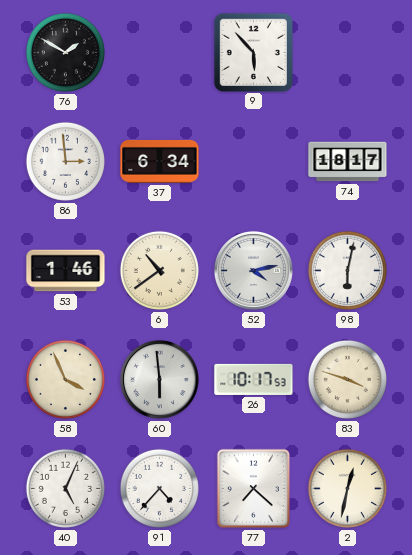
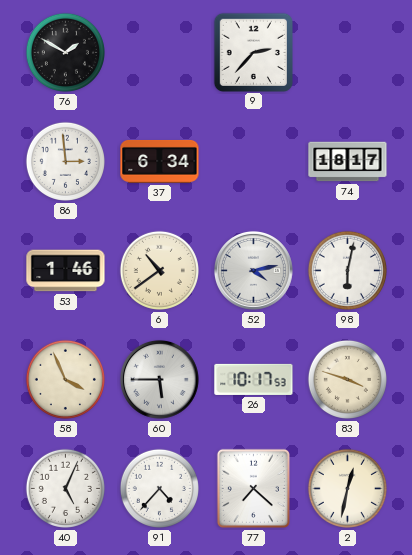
9: 5:53 -> 2:37 (253, 52)
60: 5:59 -> 5:45 (159, 379)
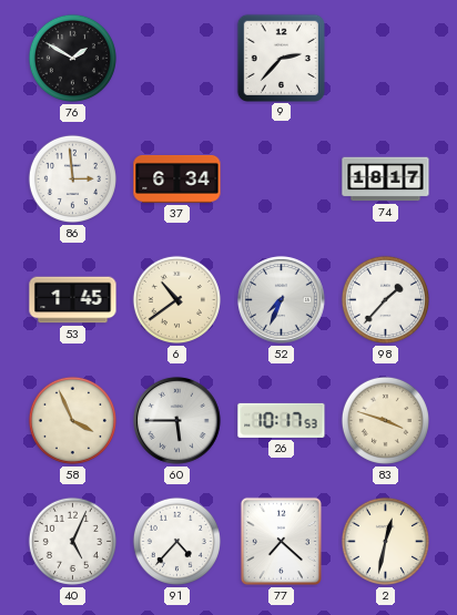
53: 1:46 -> 1:45 (73, 300)
52: 4:13 -> 7:34 (281, 299)
98: 6:02 -> 1:37 (385, 299)
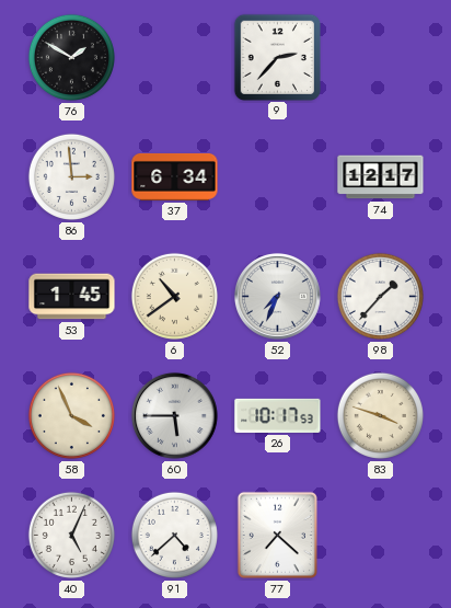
74: 18:17 -> 12:17 (381, 177)
91: 4:37 -> 4:38 (174, 535)
2: 12:32 -> none (385, 541)
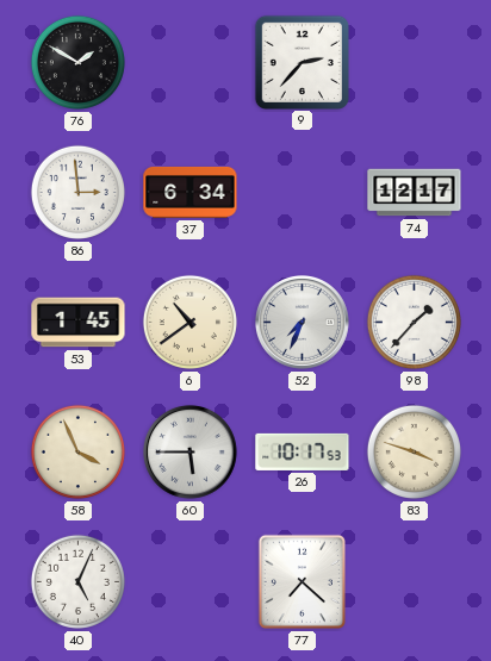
91: 4:38 -> none (174, 535)
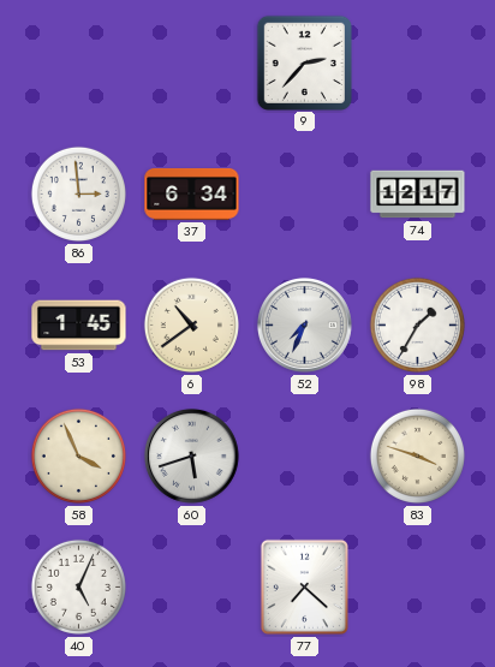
76: 1:50 -> none (77, 62)
98: 1:37 -> 1:35 (417, 324)
60: 5:45 -> 5:42 (191, 455)
26: 10:17 -> none (303, 451)
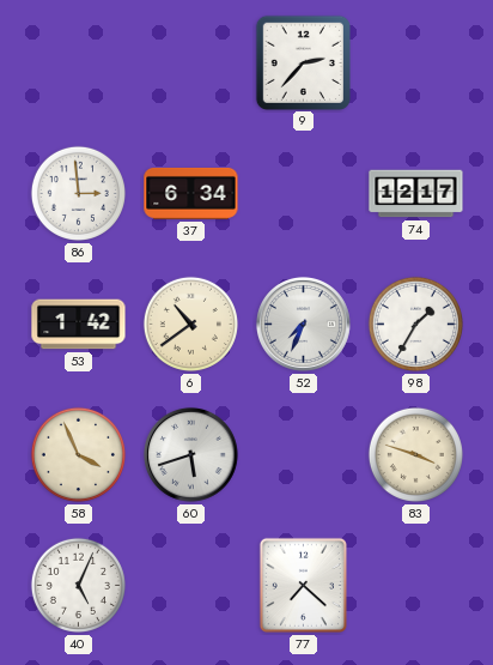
53: 1:45 -> 1:42 (79, 325)
